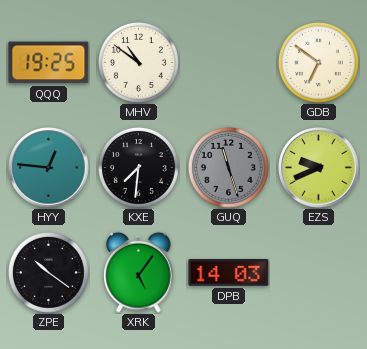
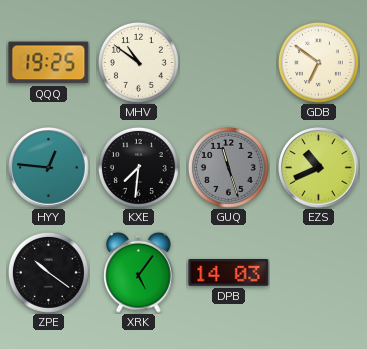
EZS: 9:41 -> 10:41 (319, 168)
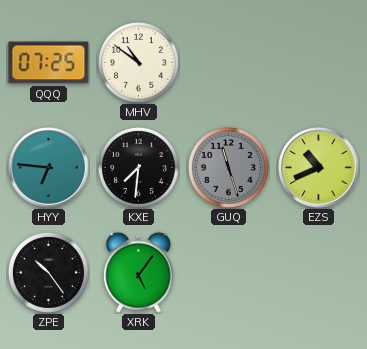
QQQ: 19:25 -> 07:25 (49, 63)
GDB: 6:51 -> none (318, 62)
HYY: 12:46 -> 6:46 (49, 168)
ZPE: 10:21 -> 10:24 (48, 272)
DPB: 14:03 -> none (229, 273)
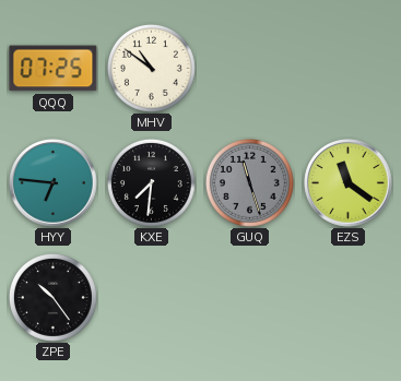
EZS: 10:41 -> 11:21 (349, 183)
XRK: 5:06 -> none (139, 272)
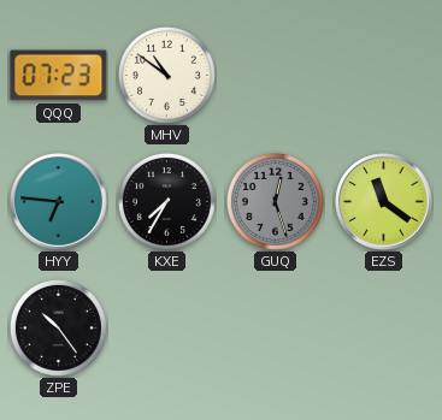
QQQ: 07:25 -> 07:23 (59, 76)
KXE: 7:31 -> 7:35 (166, 201)
GUQ: 11:27 -> 12:27 (275, 201)
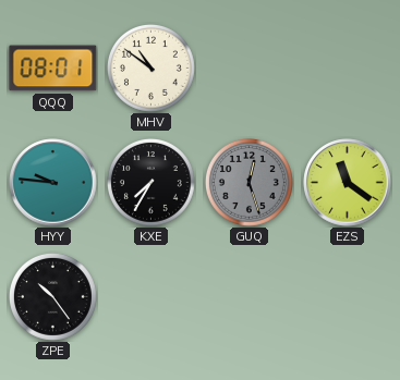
QQQ: 07:23 -> 08:01 (53, 69)
HYY: 6:46 -> 9:46 (53, 183)
